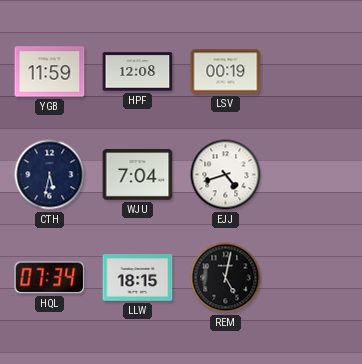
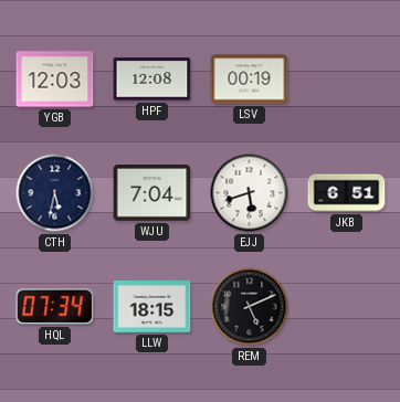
YGB: 11:59 -> 12:03 (55, 80)
EJJ: 4:42 -> 5:42 (250, 193)
JKB: none -> 6:51 (347, 193)
REM: 5:02 -> 5:11 (250, 307)
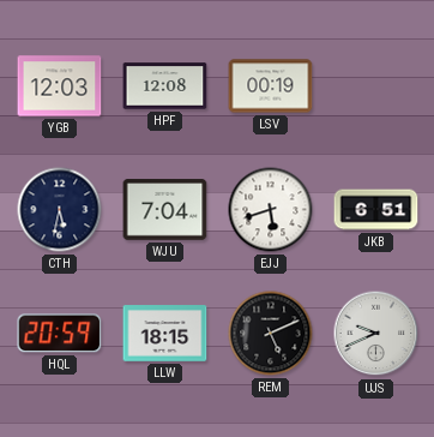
HQL: 07:34 -> 20:59 (60, 334)
UJS: none -> 9:41 (376, 334)
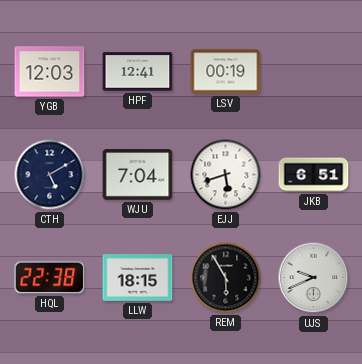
HPF: 12:08 -> 12:41 (138, 72)
CTH: 5:32 -> 5:10 (50, 175)
HQL: 20:59 -> 22:38 (50, 278)
REM: 5:11 -> 5:55 (226, 278)
